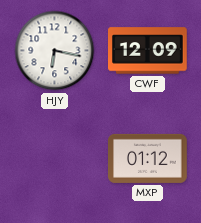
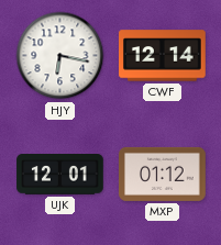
CWF: 12:09 -> 12:14 (163, 56)
UJK: none -> 12:01 (60, 175)
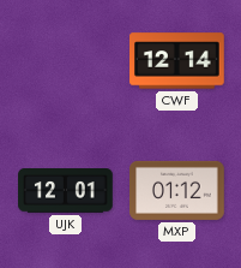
HJY: 6:17 -> none (60, 56)
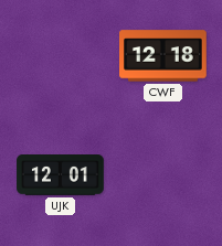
CWF: 12:14 -> 12:18 (163, 56)
MXP: 01:12 -> none (177, 190)
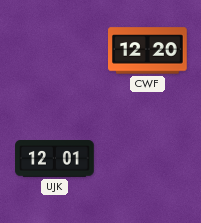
CWF: 12:18 -> 12:20 (148, 51)
